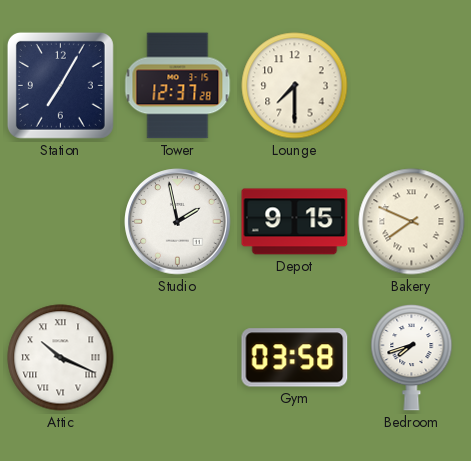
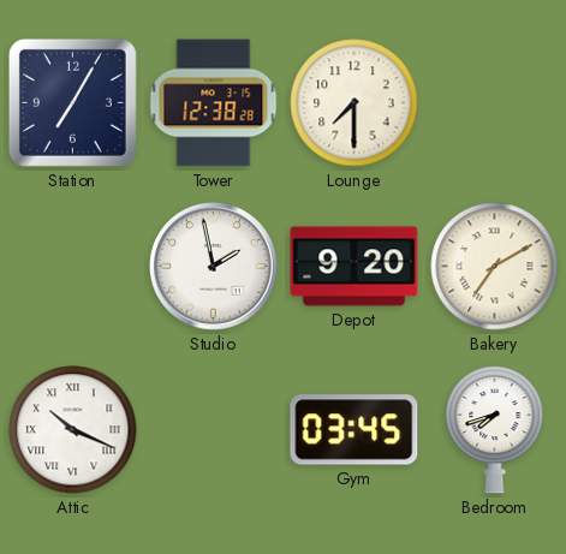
Tower: 12:37 -> 12:38 (214, 103)
Depot: 9:15 -> 9:20 (355, 267)
Bakery: 7:49 -> 7:10 (495, 267)
Gym: 03:58 -> 03:45 (355, 430)
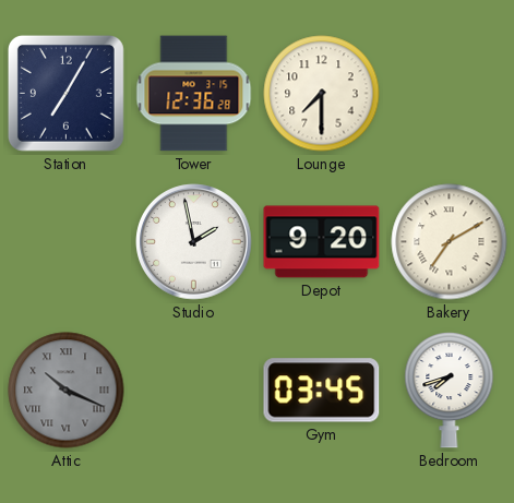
Tower: 12:38 -> 12:36 (194, 94)
Attic dial: white -> grey (67, 391)
